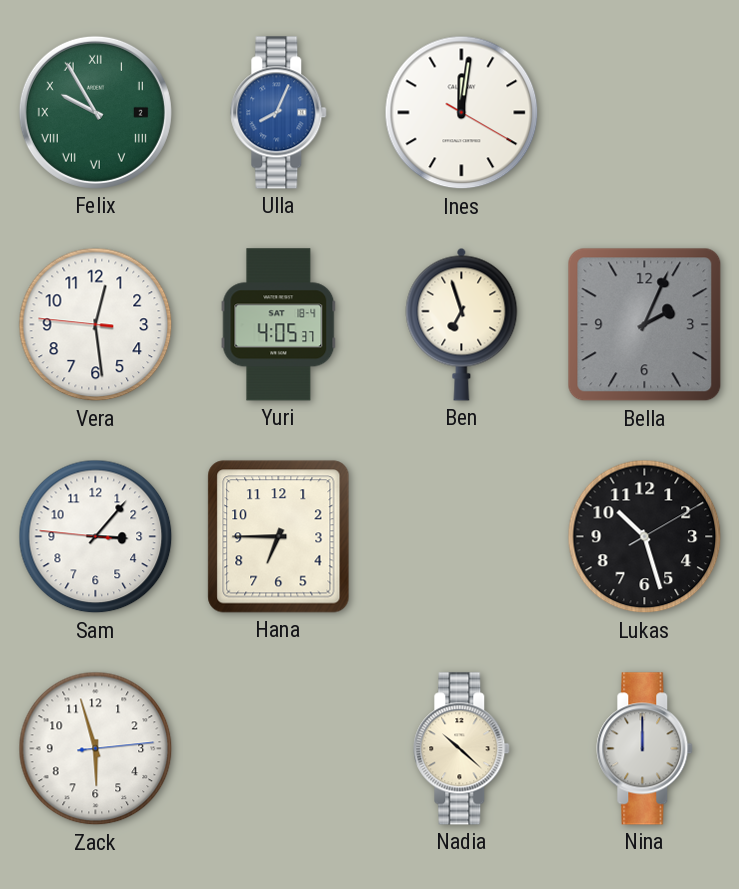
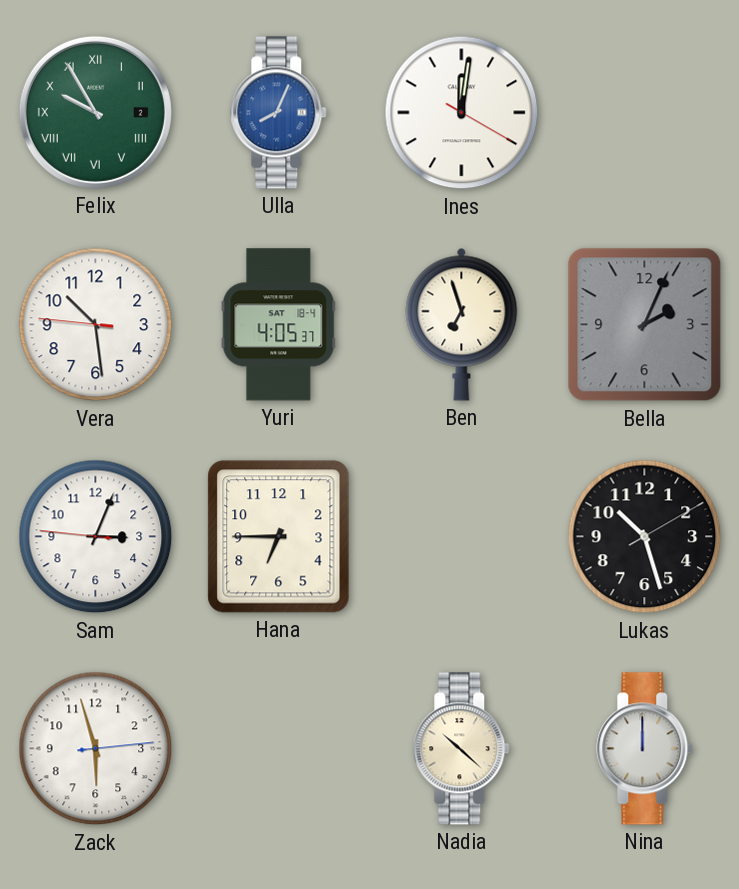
Vera: 12:28 -> 10:28 (96, 325)
Sam: 3:06 -> 3:03 (96, 537)
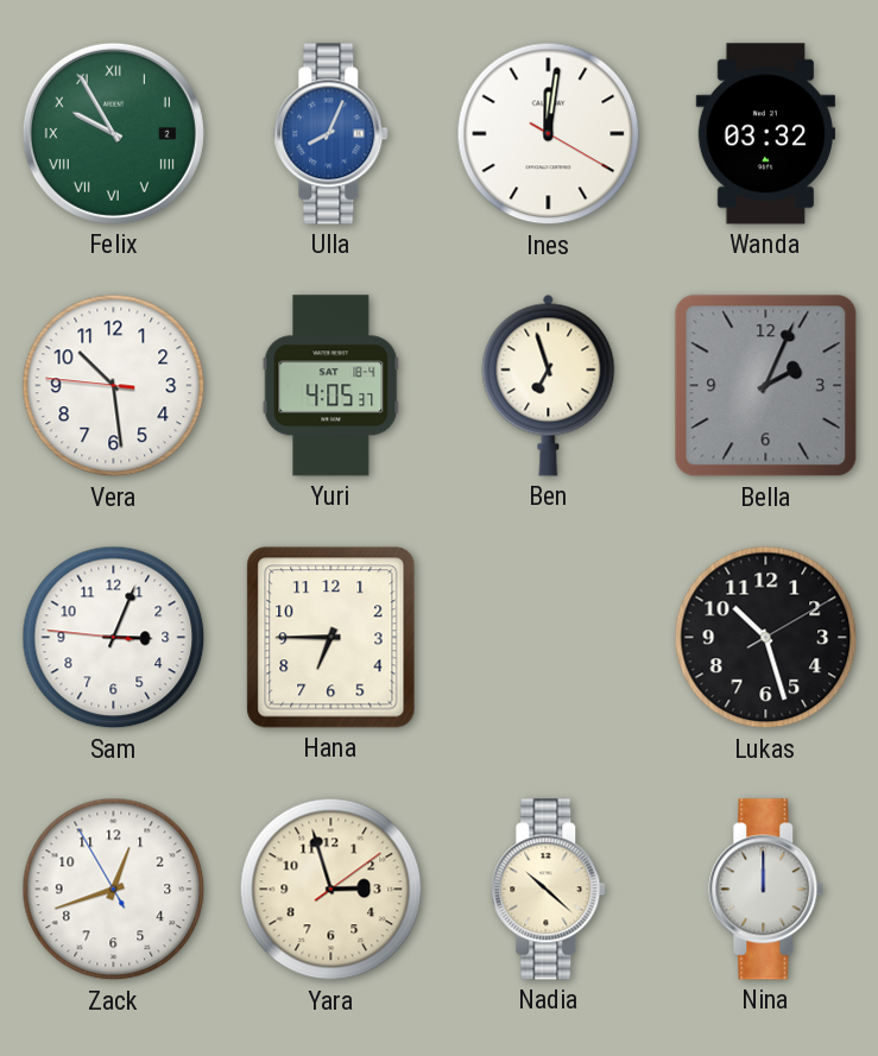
Wanda: none -> 03:32 (765, 134)
Zack: 5:57 -> 12:41 (114, 890)
Yara: none -> 2:57 (331, 890)
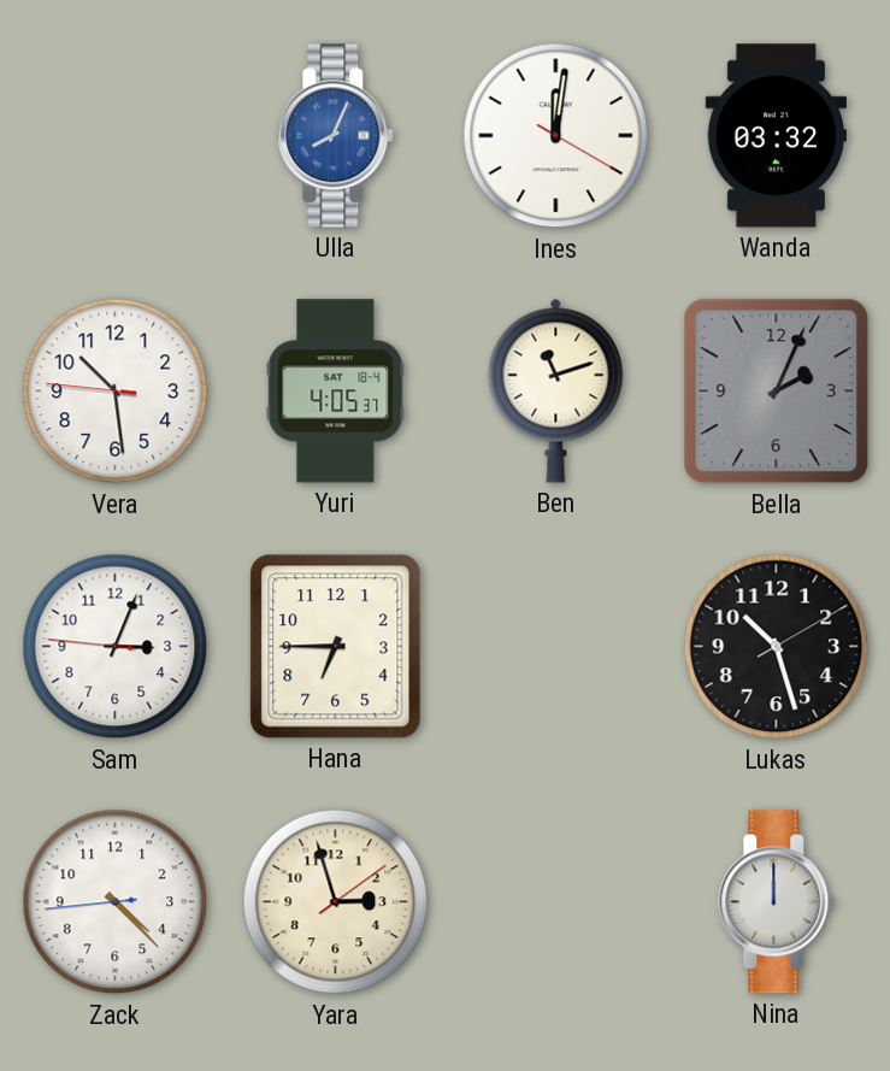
Felix: 9:55 -> none (113, 133)
Ben: 6:57 -> 11:12 (556, 390)
Zack: 12:41 -> 4:22 (116, 902)
Nadia: 10:22 -> none (549, 890)
